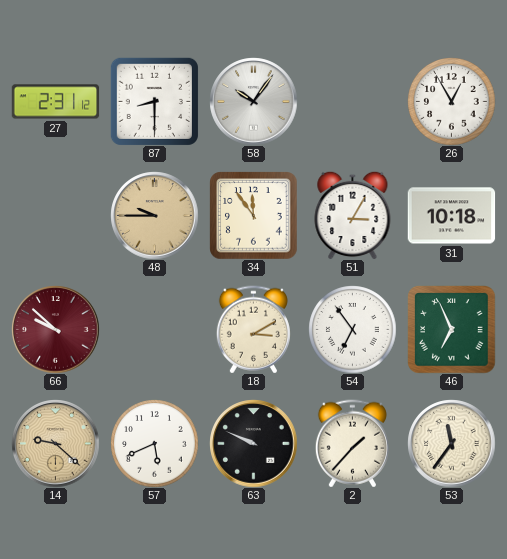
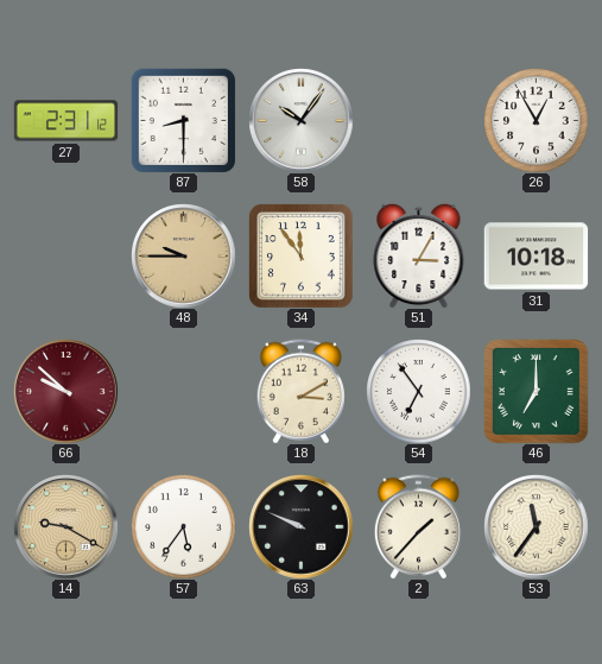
46: 6:56 -> 7:00 (536, 391)
14: 9:22 -> 9:20 (65, 526)
57: 5:41 -> 5:36 (183, 526)
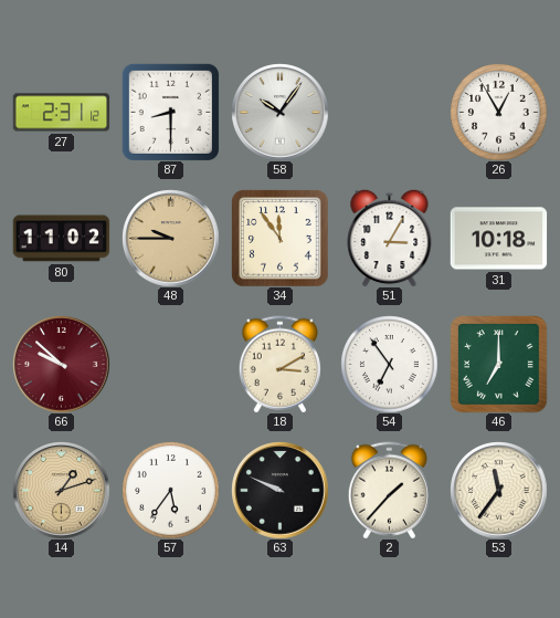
80: none -> 11:02 (61, 239)
14: 9:20 -> 1:12 (61, 490)
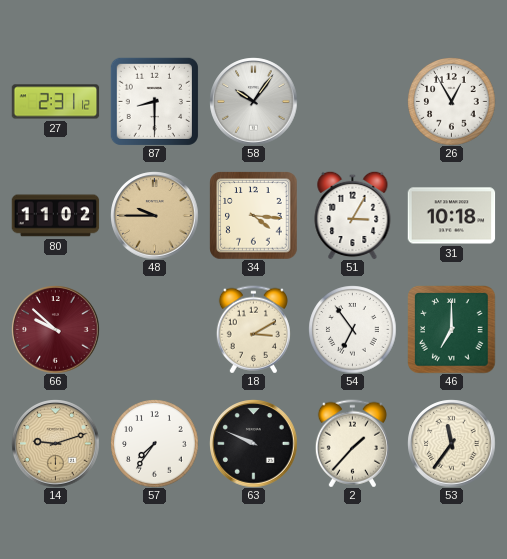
34: 11:54 -> 4:16 (253, 215)
14: 1:12 -> 9:12 (55, 443)
57: 5:36 -> 7:36 (154, 443)
